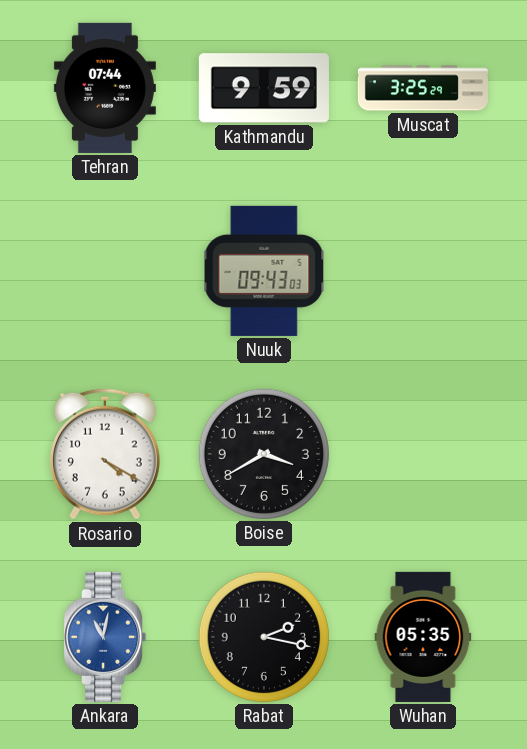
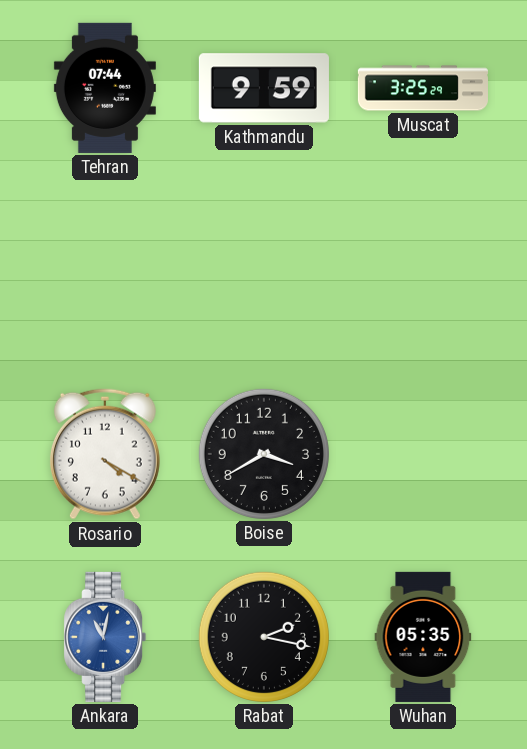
Nuuk: 09:43 -> none (264, 271)
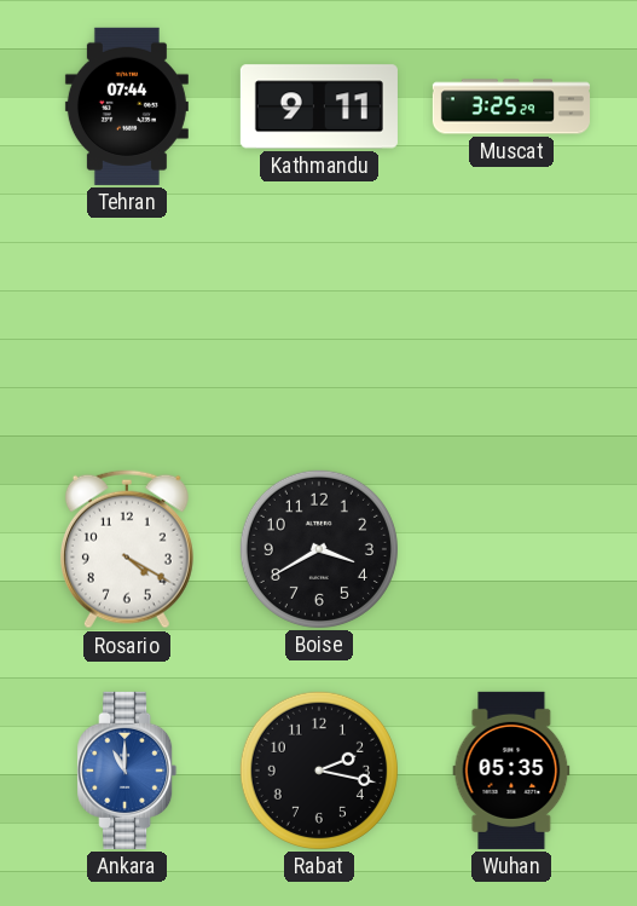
Kathmandu: 9:59 -> 9:11 (319, 106)
Ankara: 11:02 -> 11:00 (127, 771)
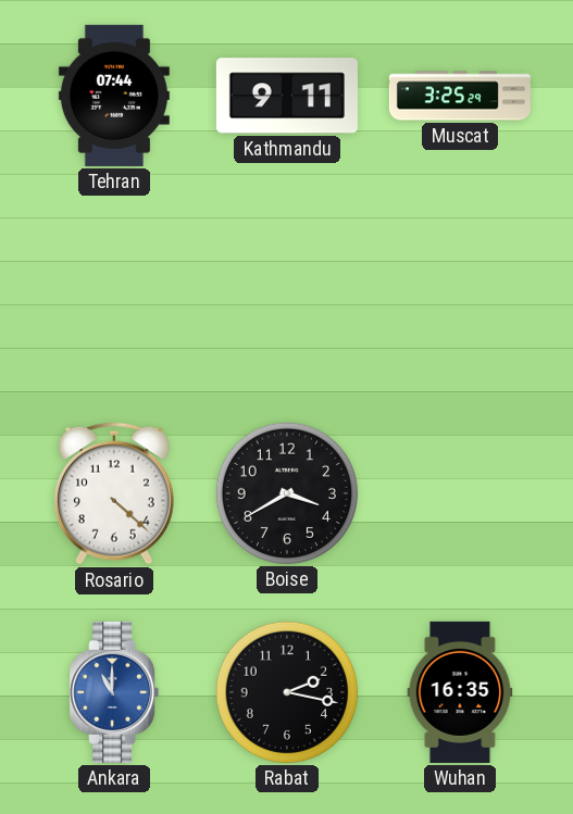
Rosario: 4:20 -> 4:22 (114, 493)
Wuhan: 05:35 -> 16:35 (460, 692)
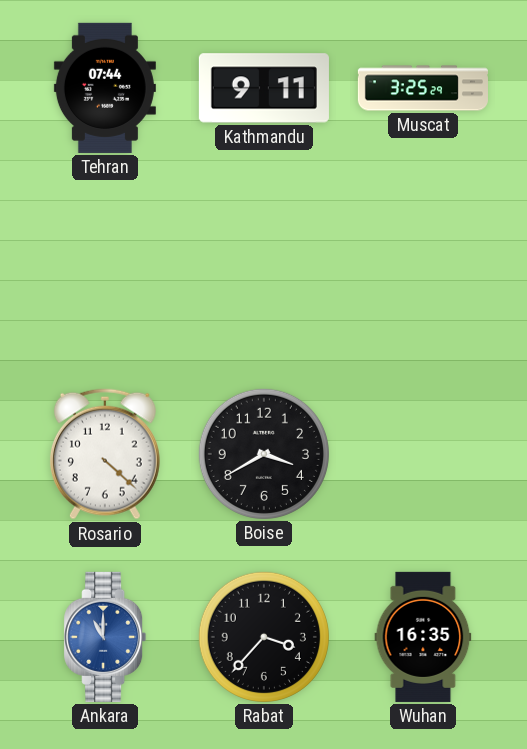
Rabat: 2:17 -> 3:37 (264, 637)
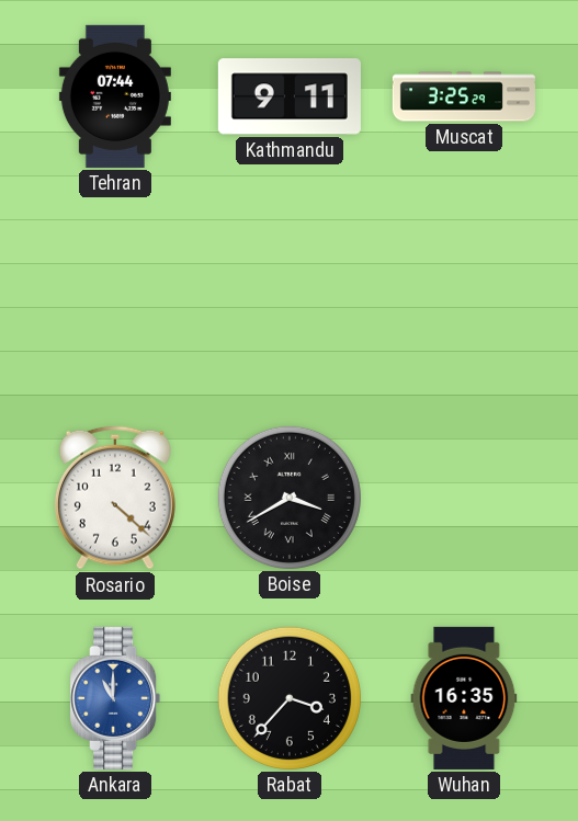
Boise numerals: Arabic -> Roman (290, 498)
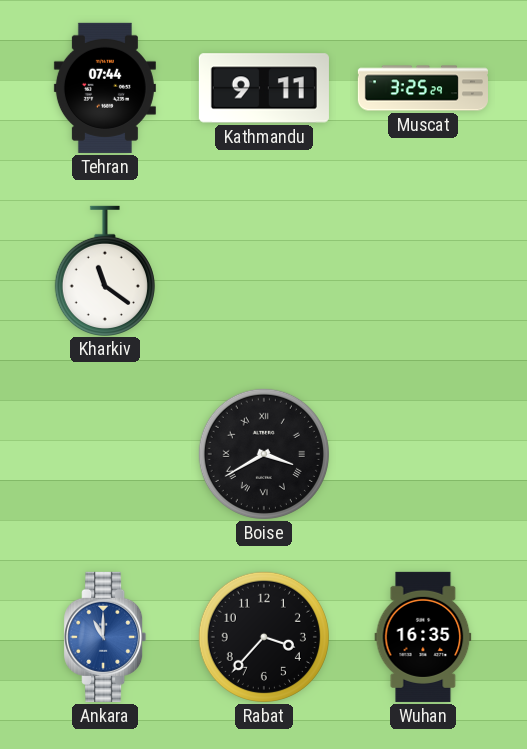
Kharkiv: none -> 11:21 (105, 270)
Rosario: 4:22 -> none (115, 498)
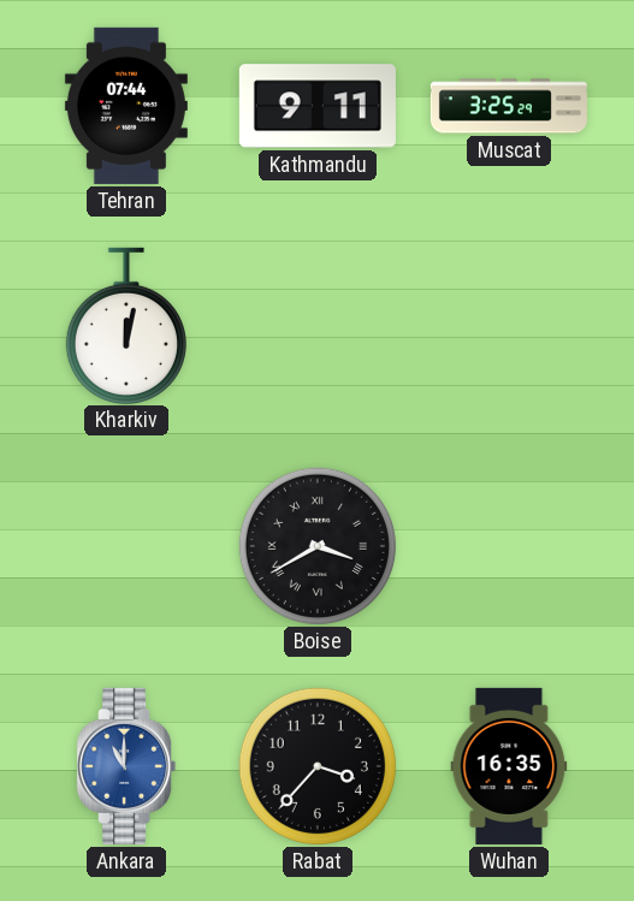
Kharkiv: 11:21 -> 12:02 (126, 325)
